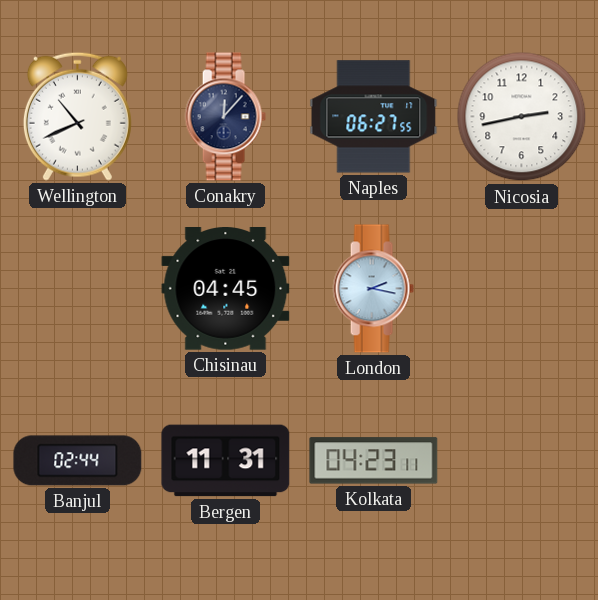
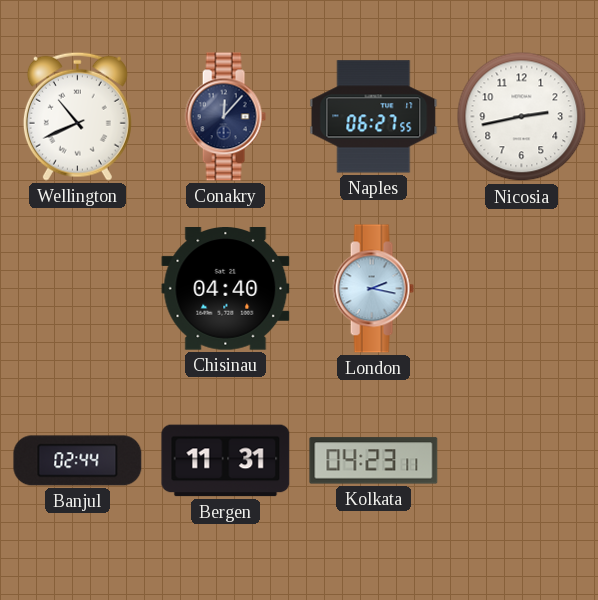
Chisinau: 04:45 -> 04:40 (226, 289)
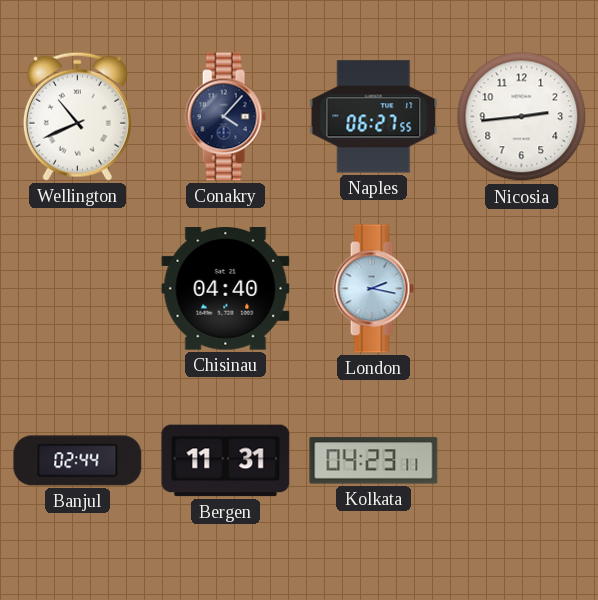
Conakry: 12:07 -> 4:07 (225, 117)
Nicosia: 2:43 -> 2:44 (522, 117)
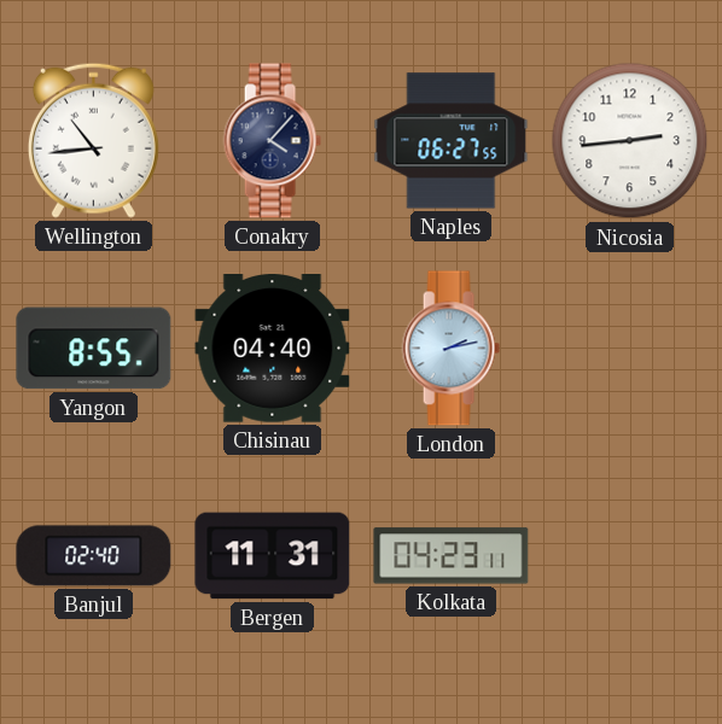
Wellington: 10:41 -> 10:44 (93, 140)
Yangon: none -> 8:55 (94, 349)
London: 2:17 -> 2:13 (450, 349)
Banjul: 02:44 -> 02:40 (94, 556)
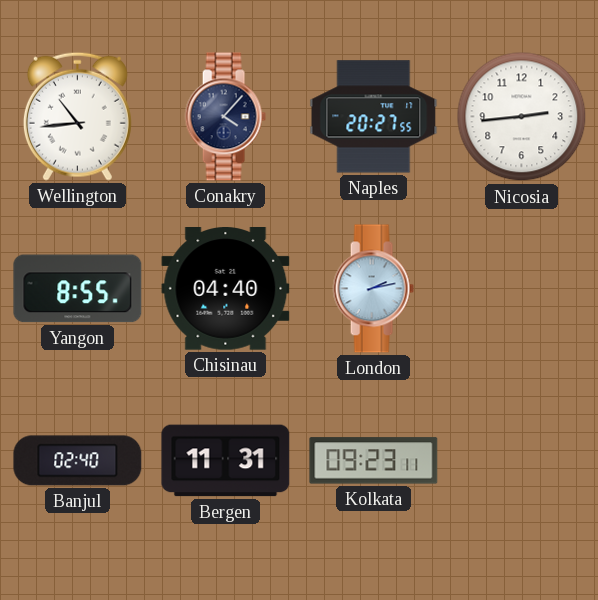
Naples: 06:27 -> 20:27 (374, 117)
Kolkata: 04:23 -> 09:23 (374, 461)
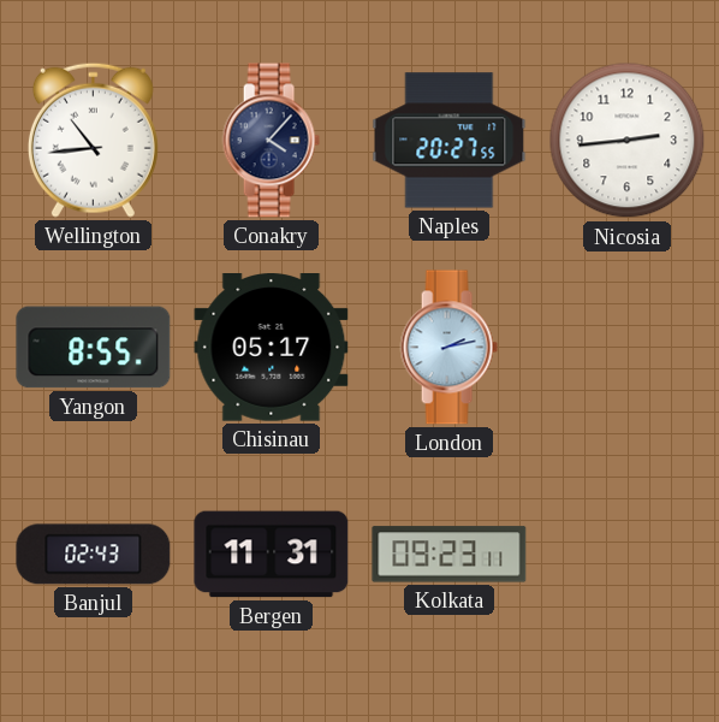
Chisinau: 04:40 -> 05:17 (272, 348)
Banjul: 02:40 -> 02:43 (94, 555)
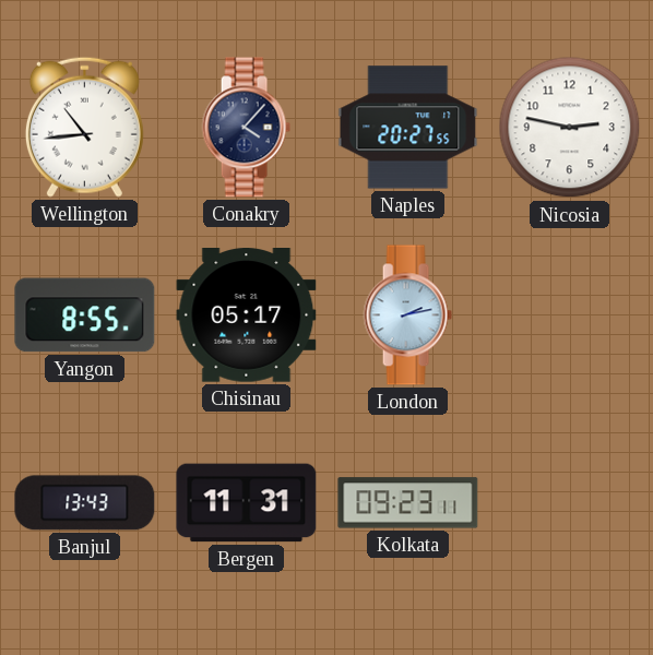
Nicosia: 2:44 -> 2:47 (570, 128)
Banjul: 02:43 -> 13:43 (85, 503)
